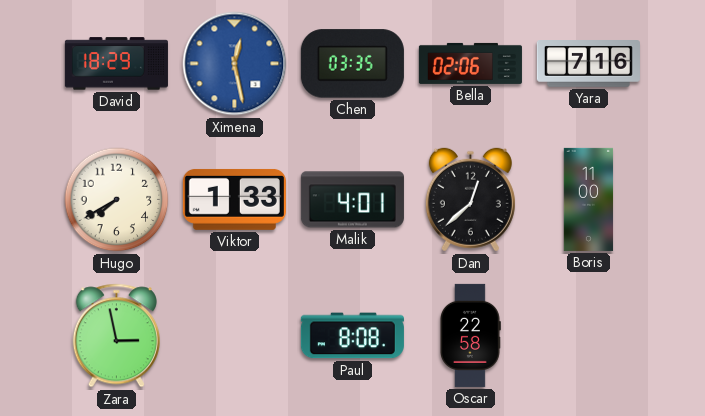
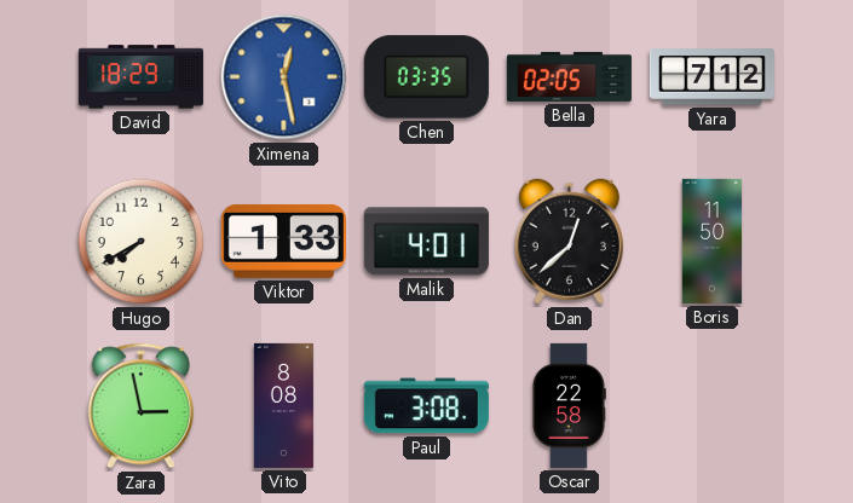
Bella: 02:06 -> 02:05 (569, 76)
Yara: 7:16 -> 7:12 (711, 77)
Boris: 11:00 -> 11:50 (713, 241)
Vito: none -> 8:08 (283, 405)
Paul: 8:08 -> 3:08 (426, 406)
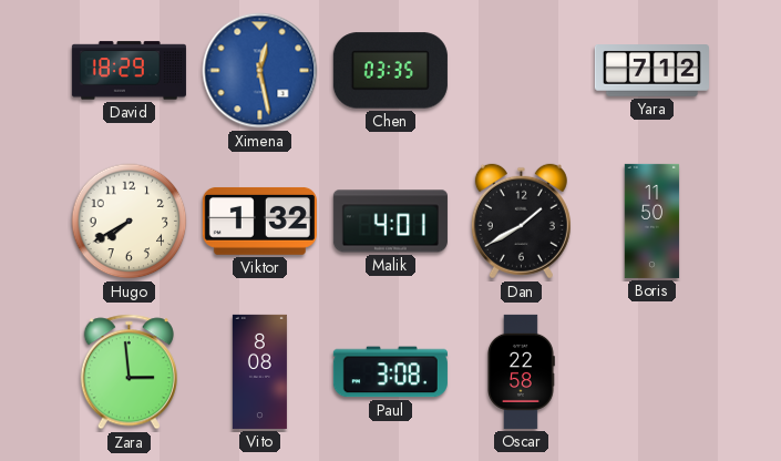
Bella: 02:05 -> none (569, 76)
Viktor: 1:33 -> 1:32 (259, 221)
Dan: 12:38 -> 1:40 (521, 222)
Zara: 2:58 -> 2:59 (129, 372)
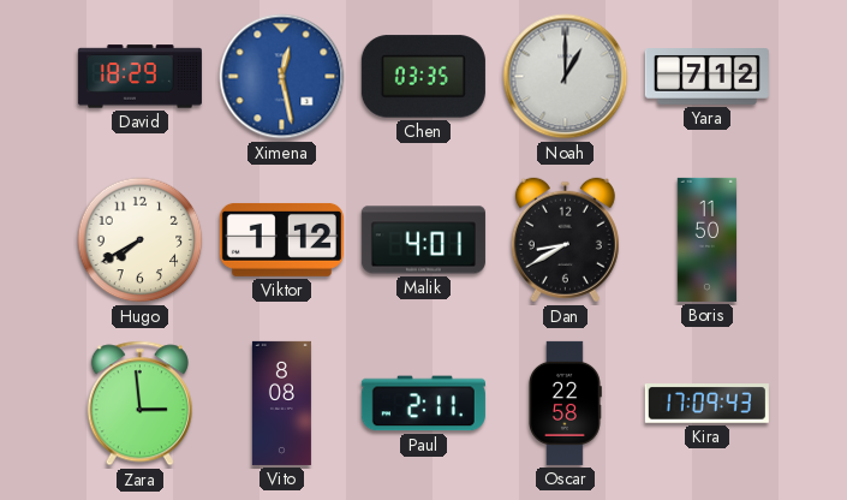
Noah: none -> 1:00 (566, 77)
Viktor: 1:32 -> 1:12 (281, 239)
Dan: 1:40 -> 8:40 (565, 240)
Paul: 3:08 -> 2:11 (423, 404)
Kira: none -> 17:09 (706, 404)
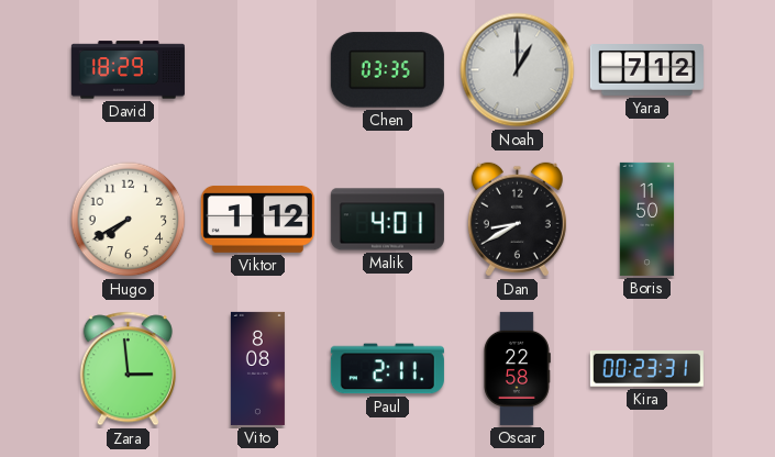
Ximena: 12:28 -> none (282, 77)
Kira: 17:09 -> 00:23 (646, 369)
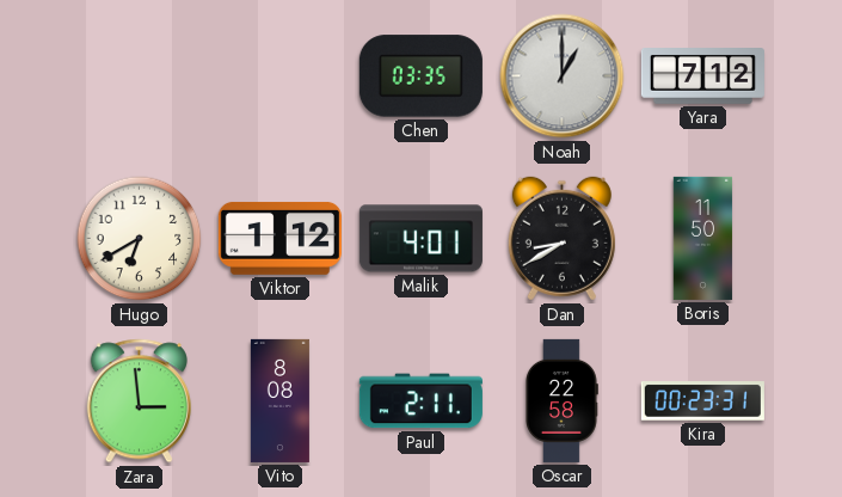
David: 18:29 -> none (128, 70)
Hugo: 7:40 -> 6:40 (140, 239)
